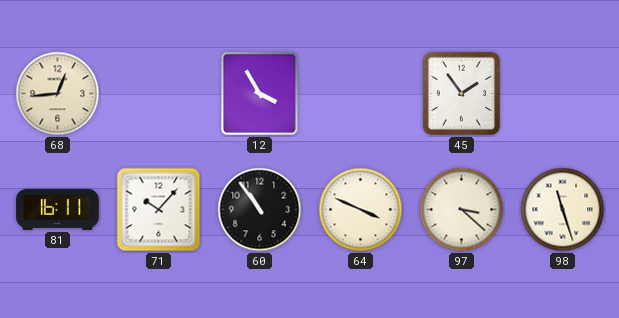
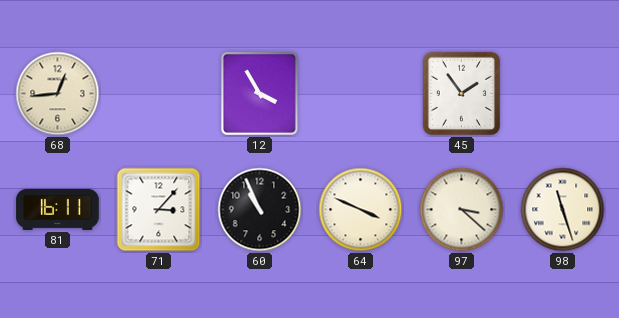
71: 10:07 -> 3:07 (159, 210)
60: 10:54 -> 10:56 (260, 210)
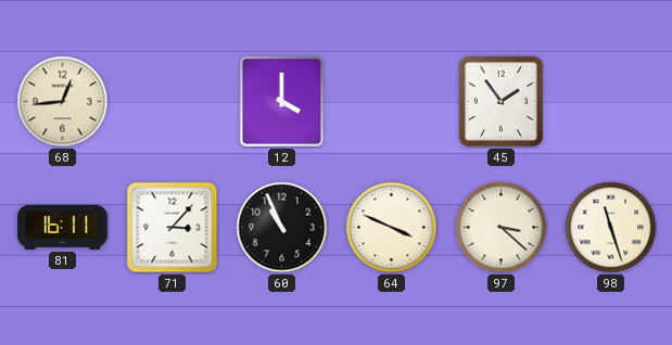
12: 3:55 -> 4:00 (281, 101)
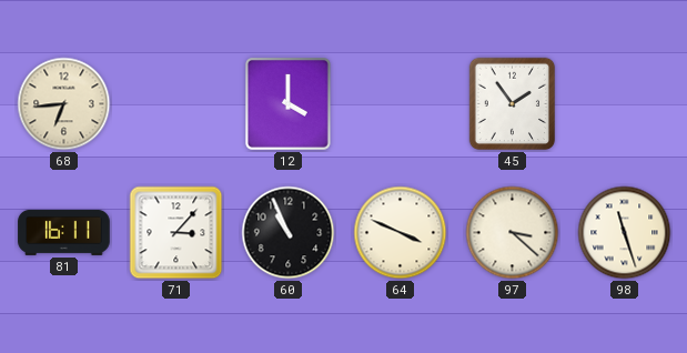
68: 12:44 -> 6:44 (64, 104)
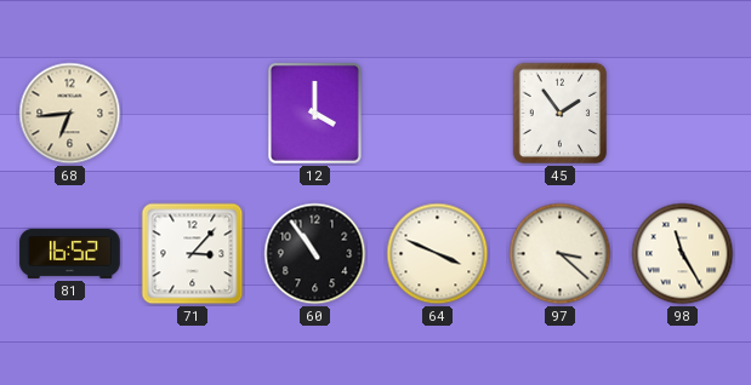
81: 16:11 -> 16:52 (70, 253)
60: 10:56 -> 10:54 (315, 254)
98: 11:27 -> 11:25 (683, 254)
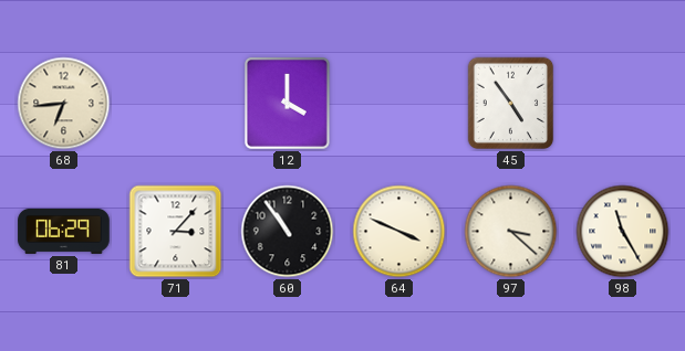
45: 1:54 -> 4:54 (511, 104)
81: 16:52 -> 06:29 (64, 231)
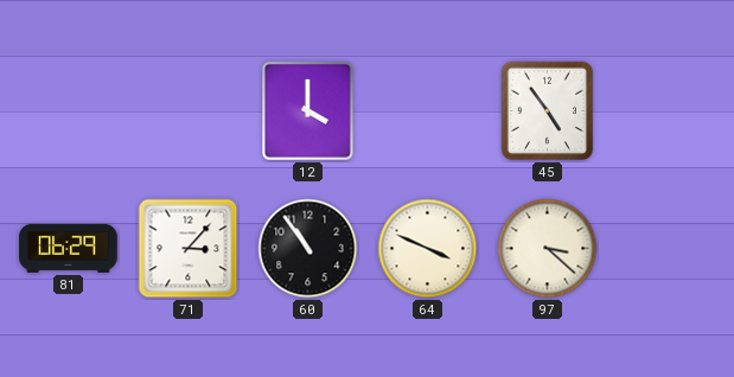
68: 6:44 -> none (64, 104)
98: 11:25 -> none (623, 232)
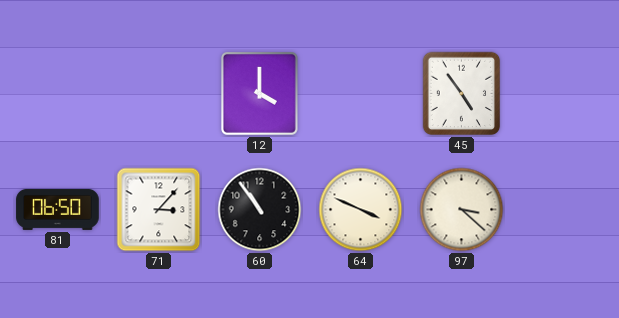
81: 06:29 -> 06:50 (58, 209)
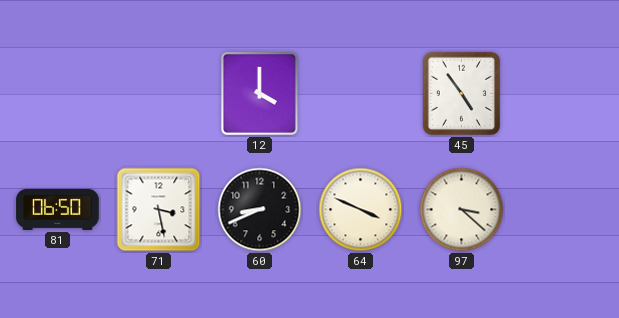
71: 3:07 -> 3:28 (159, 210)
60: 10:54 -> 8:41 (260, 210)
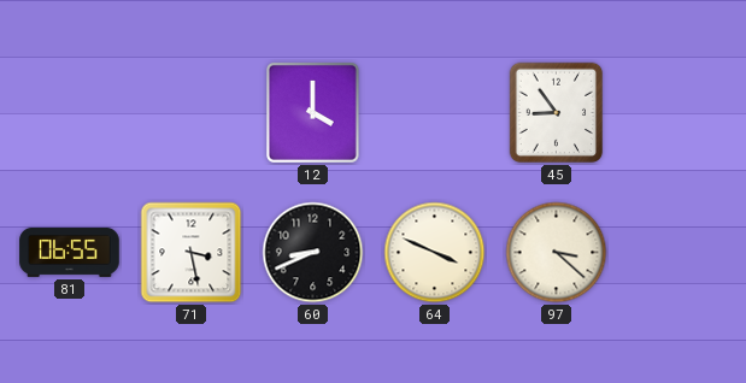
45: 4:54 -> 8:54 (557, 113)
81: 06:50 -> 06:55 (70, 252)
